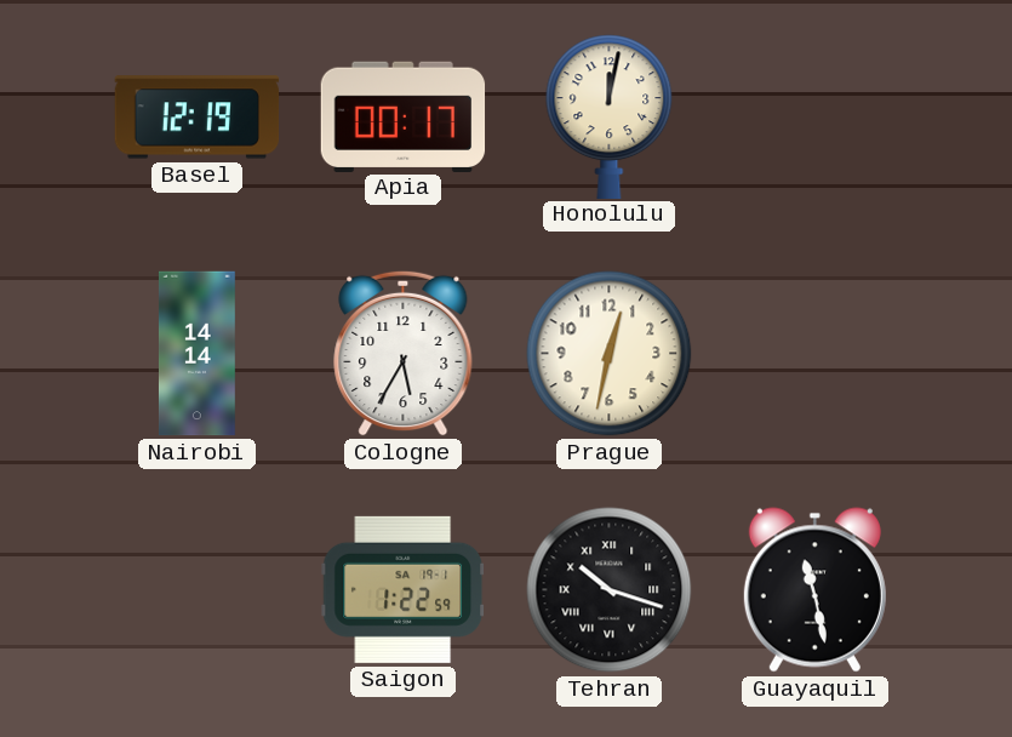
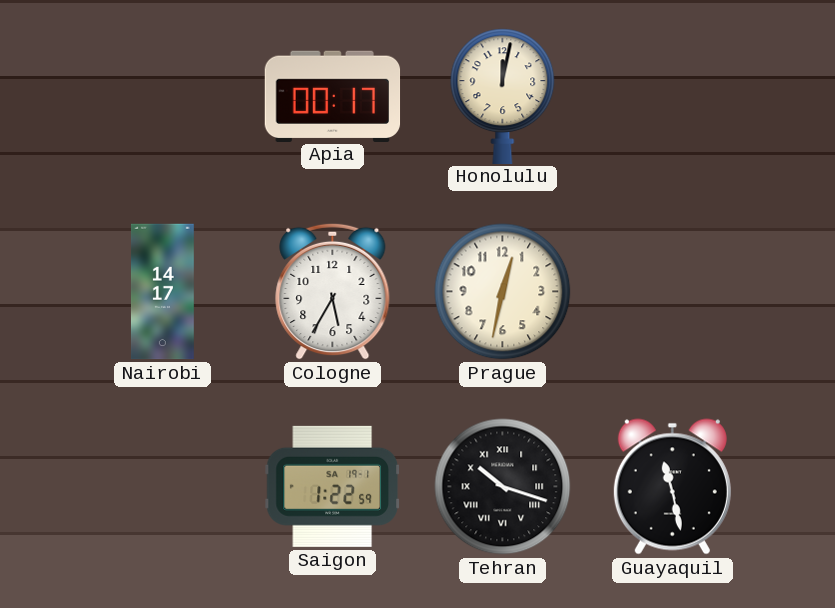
Basel: 12:19 -> none (198, 118)
Nairobi: 14:14 -> 14:17 (162, 292)
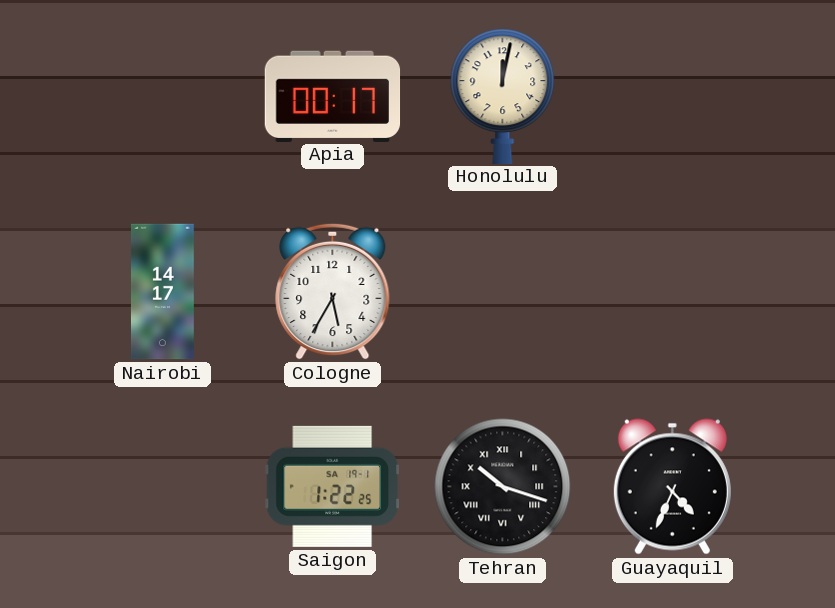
Prague: 12:32 -> none (503, 292)
Saigon: 1:22:59 -> 1:22:25 (332, 486)
Guayaquil: 11:28 -> 4:34 (672, 487)
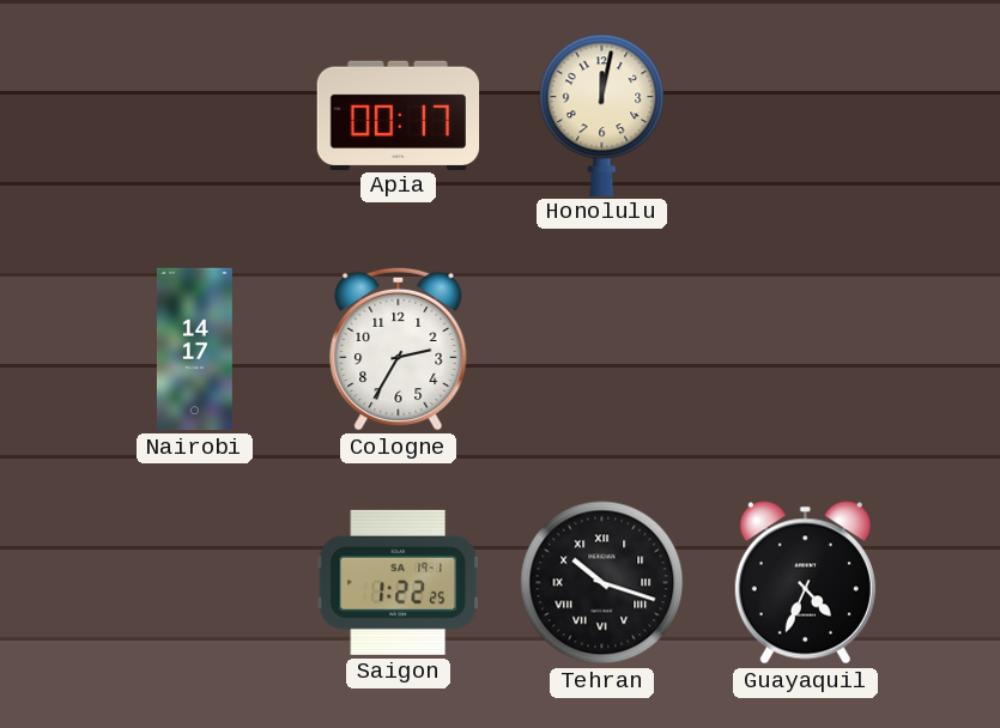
Cologne: 5:35 -> 2:35 (399, 348)
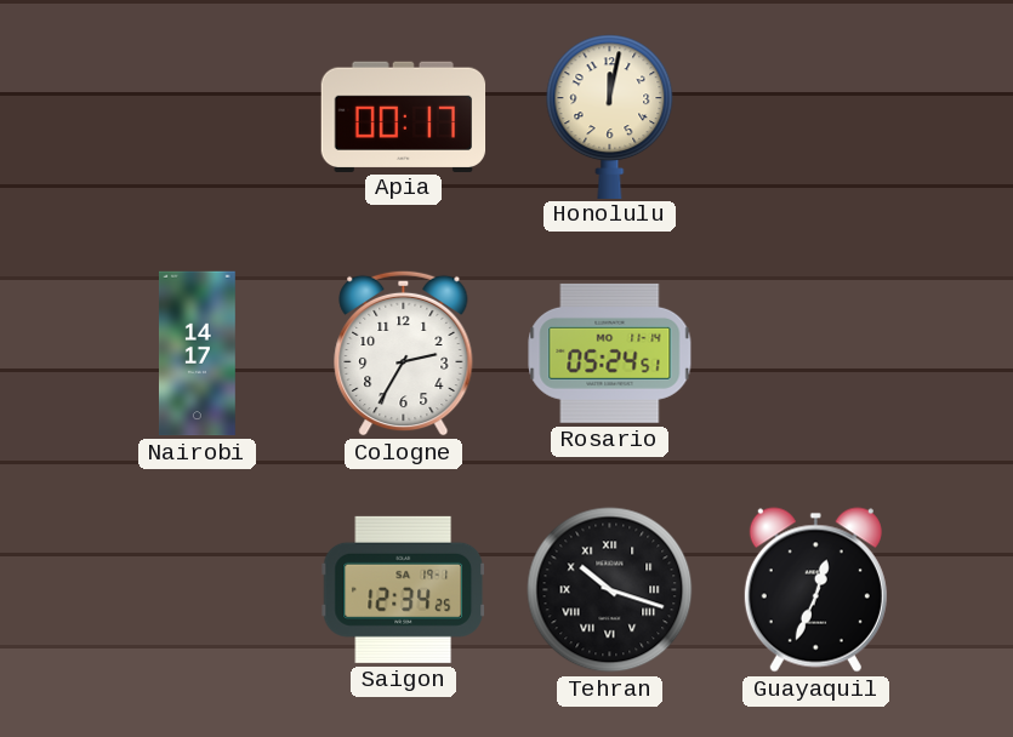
Rosario: none -> 05:24 (610, 353)
Saigon: 1:22 -> 12:34 (403, 589)
Guayaquil: 4:34 -> 12:34 (815, 590)
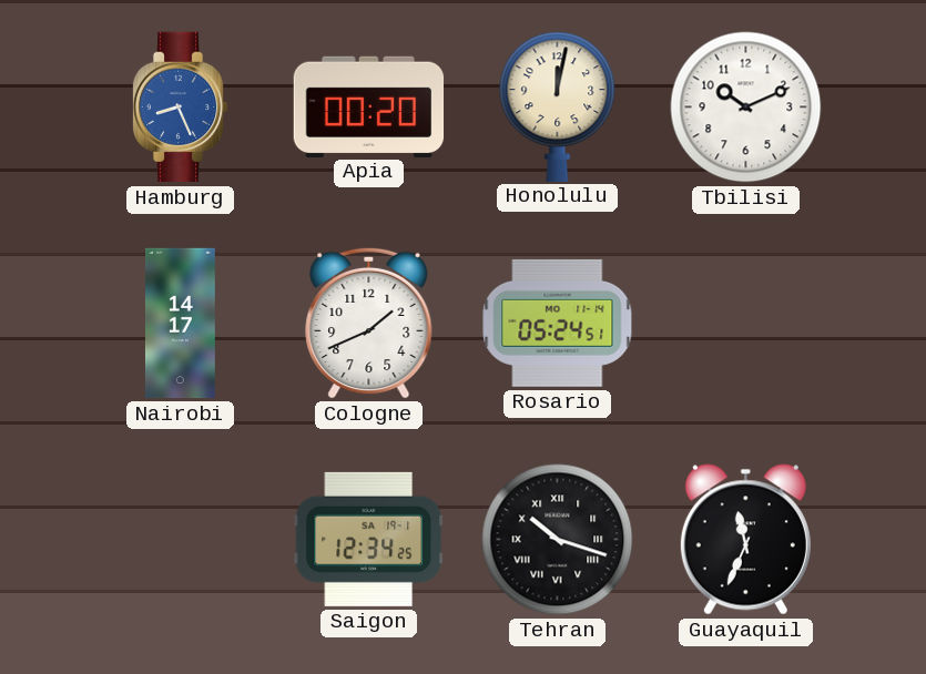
Hamburg: none -> 8:26 (180, 108)
Apia: 00:17 -> 00:20 (369, 106)
Tbilisi: none -> 10:11 (746, 108)
Cologne: 2:35 -> 1:41 (369, 323)
Guayaquil: 12:34 -> 11:34 (745, 540)
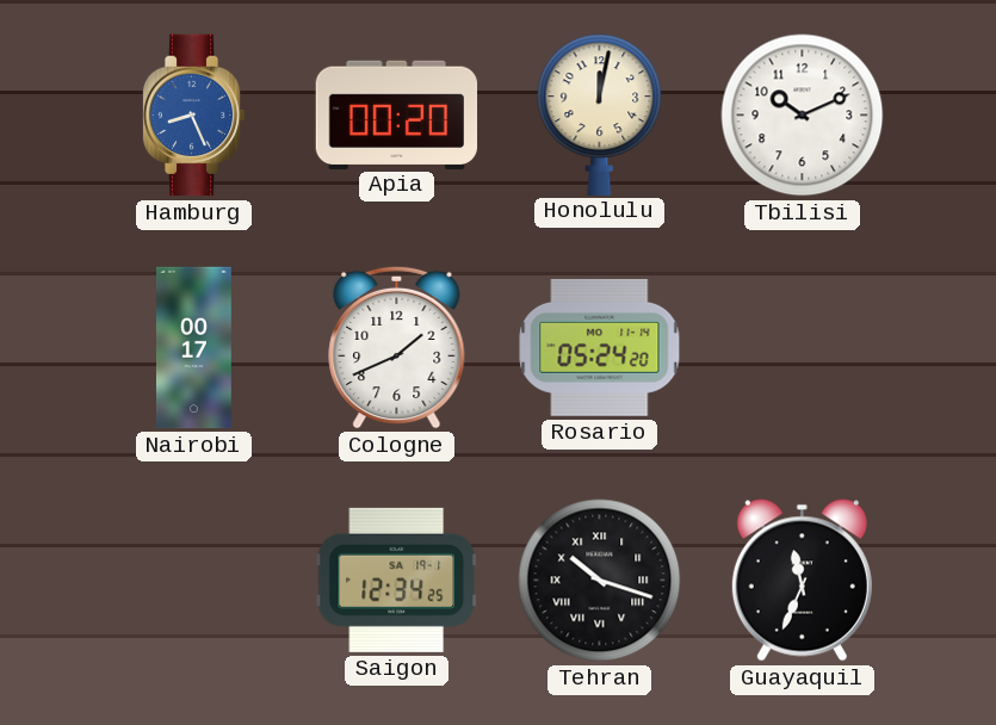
Nairobi: 14:17 -> 00:17 (193, 348)
Rosario: 05:24:51 -> 05:24:20 (600, 347)
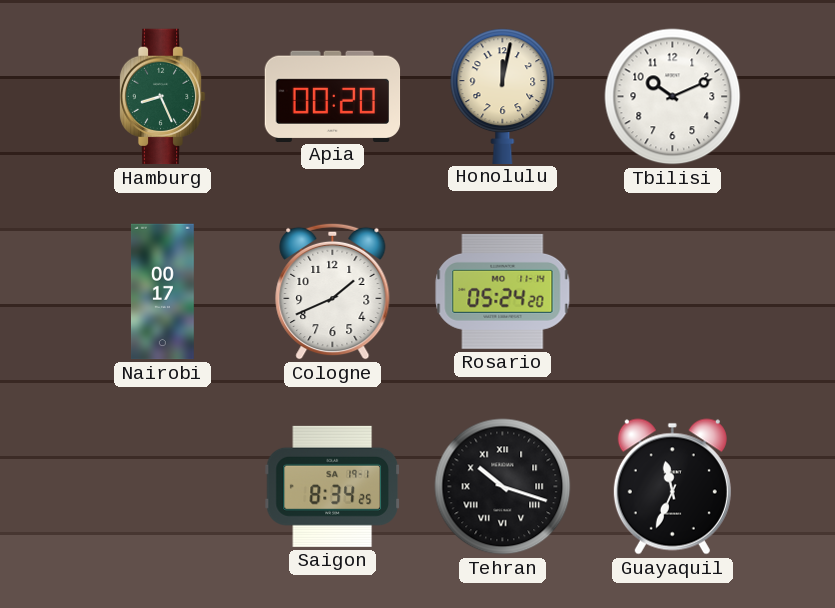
Hamburg dial: blue -> green (162, 97)
Saigon: 12:34 -> 8:34 (332, 486)
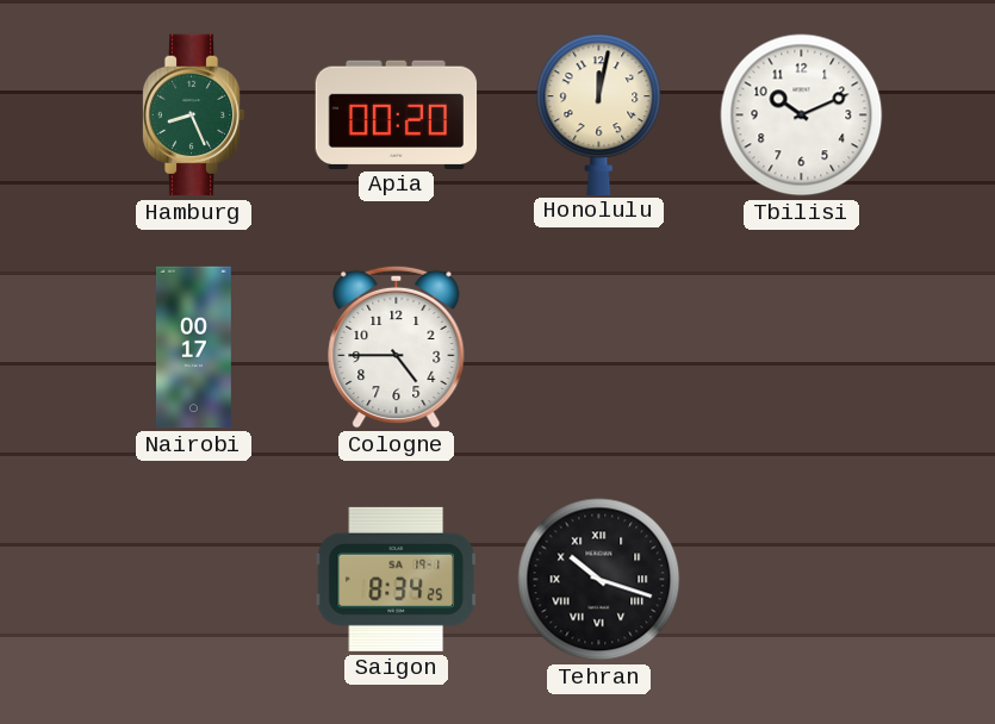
Cologne: 1:41 -> 4:45 (397, 347)
Rosario: 05:24 -> none (503, 291)
Guayaquil: 11:34 -> none (672, 487)
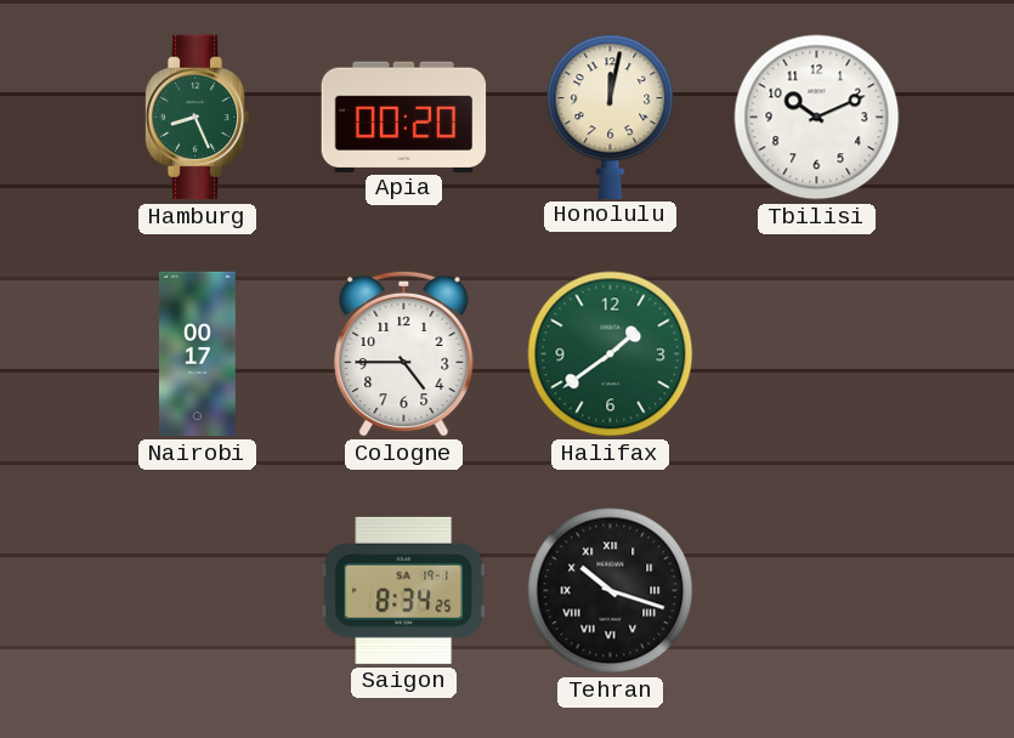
Halifax: none -> 1:39 (611, 354)
